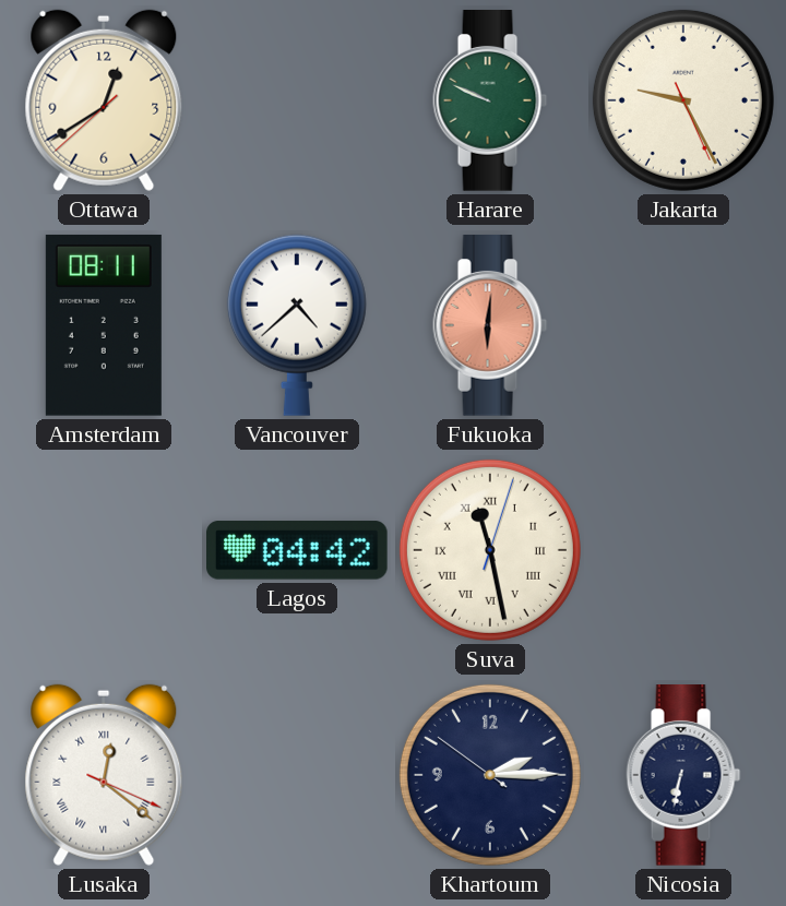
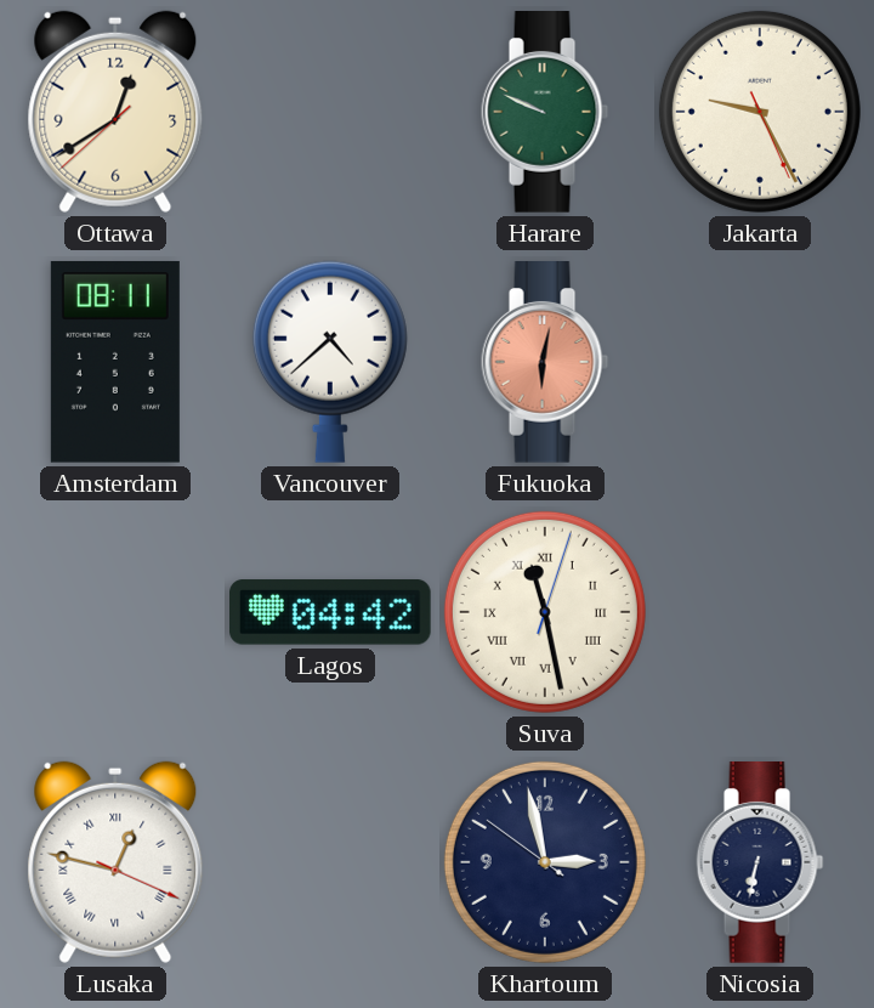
Fukuoka: 6:01 -> 6:02 (545, 362)
Lusaka: 12:21 -> 12:47 (115, 862)
Khartoum: 2:14 -> 2:57 (545, 862)
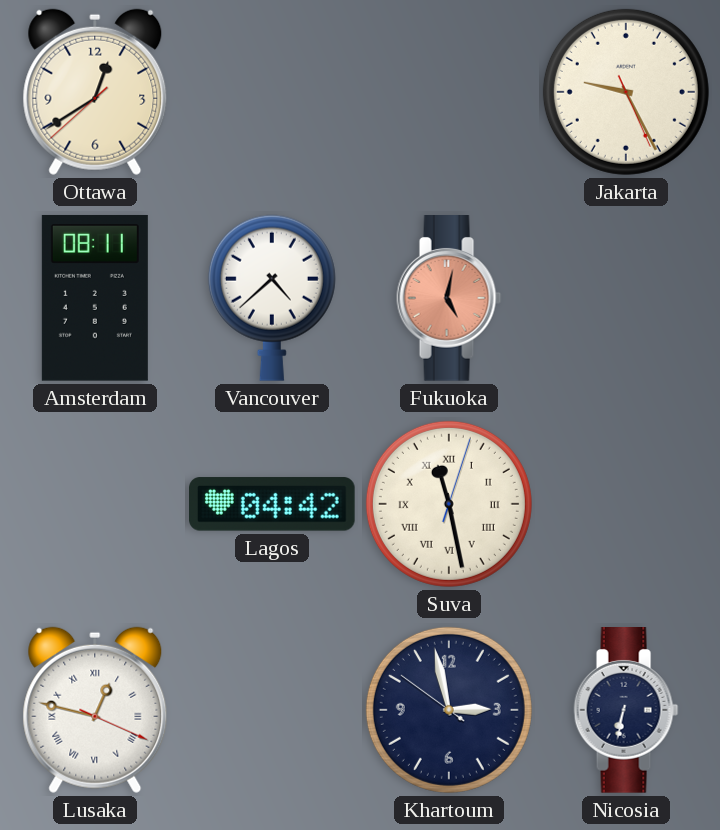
Harare: 9:49 -> none (545, 112)
Fukuoka: 6:02 -> 5:02 (449, 298)
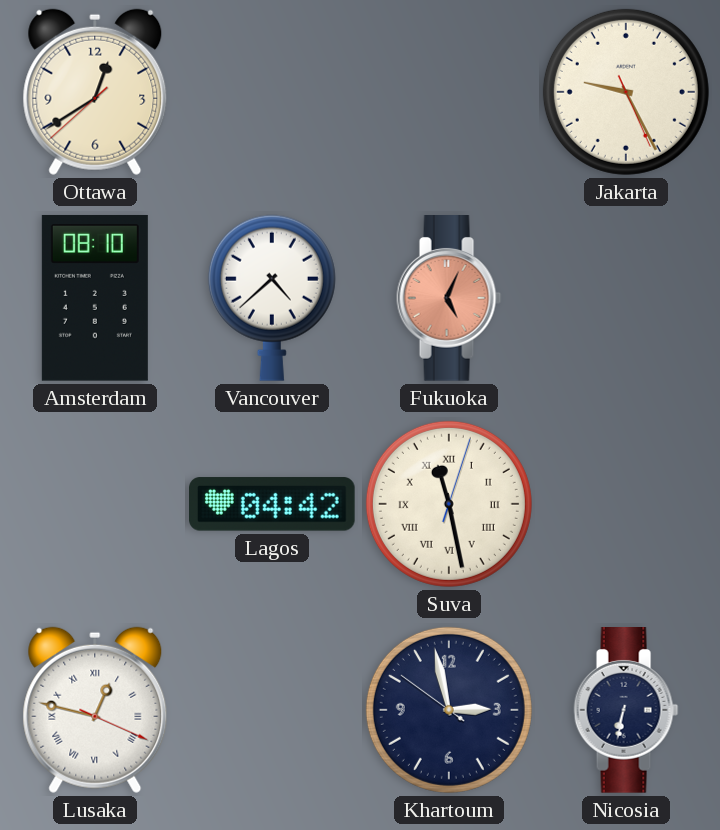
Amsterdam: 08:11 -> 08:10 (95, 298)
Fukuoka: 5:02 -> 5:04 (449, 298)
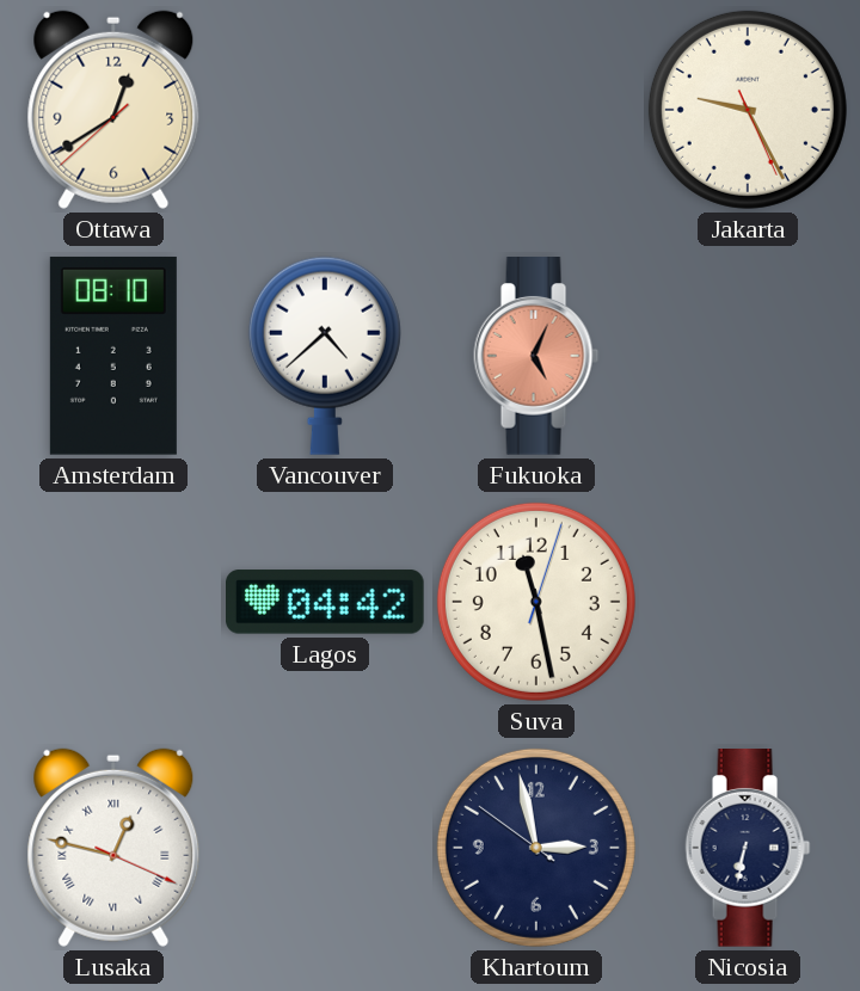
Suva numerals: Roman -> Arabic (536, 602)
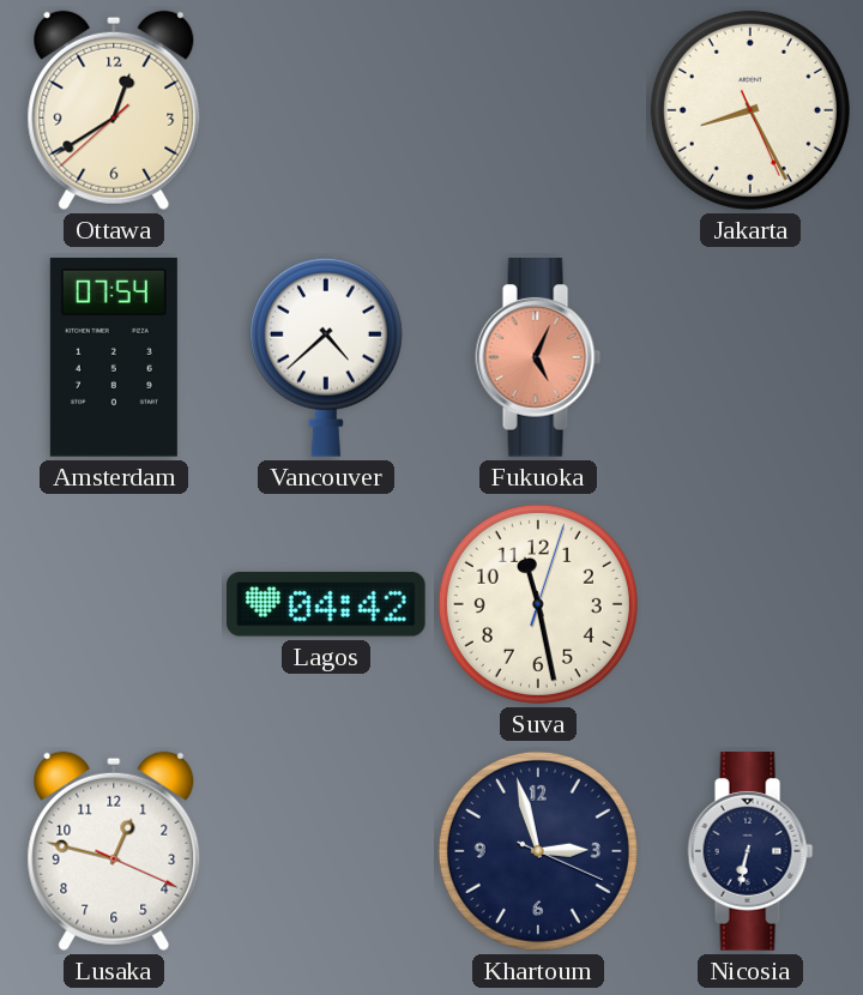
Jakarta: 9:25 -> 8:25 (750, 110)
Amsterdam: 08:10 -> 07:54 (114, 357)
Lusaka numerals: Roman -> Arabic (114, 851)
Khartoum: 2:57:51 -> 2:57:19 (538, 851)
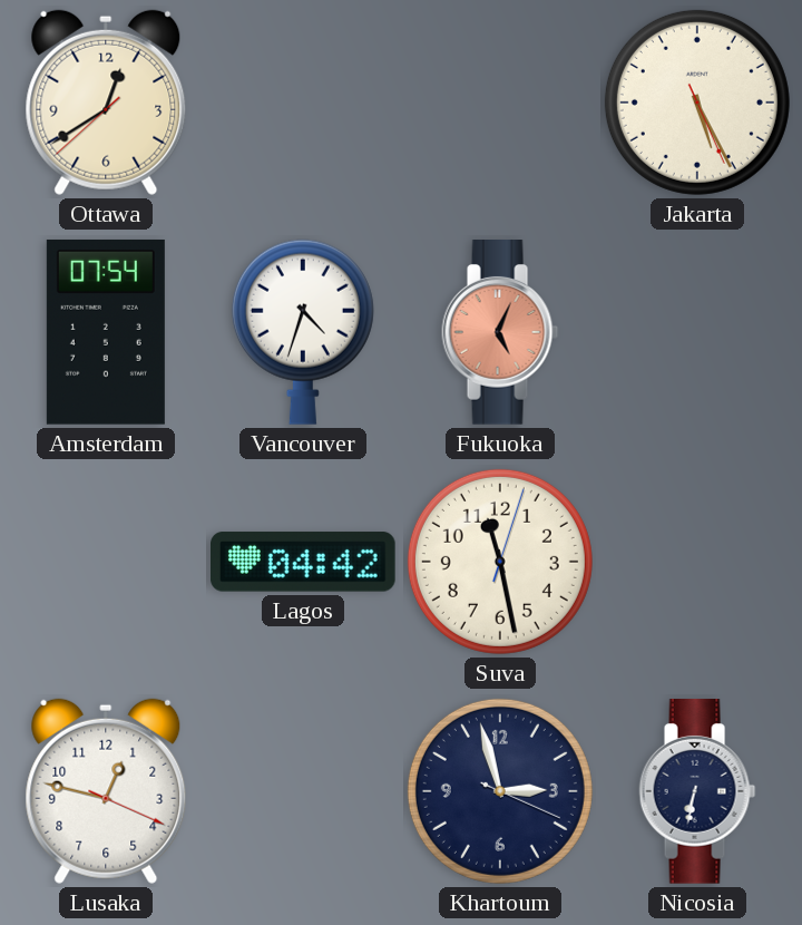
Jakarta: 8:25 -> 5:25 (697, 103)
Vancouver: 4:38 -> 4:33 (303, 332)
